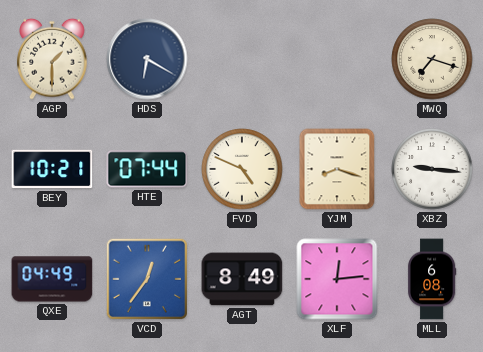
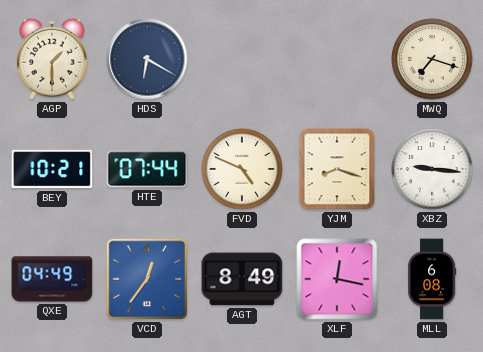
XLF: 12:14 -> 12:17 (337, 279)
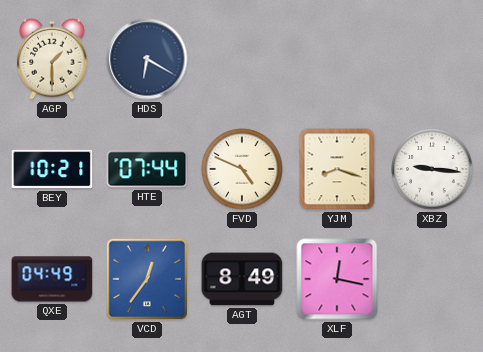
MWQ: 7:18 -> none (432, 59)
MLL: 6:08 -> none (432, 279)
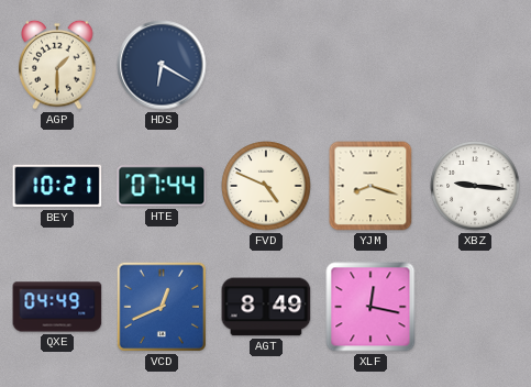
VCD: 12:36 -> 12:41 (162, 307)
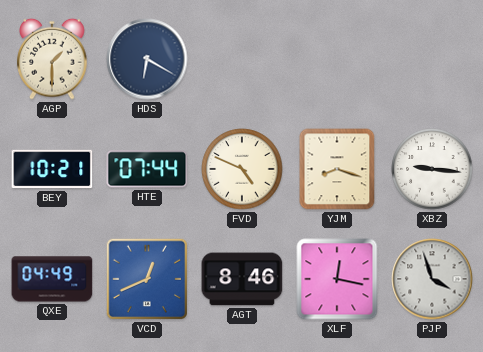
AGT: 8:49 -> 8:46 (242, 279)
PJP: none -> 3:57 (432, 279)
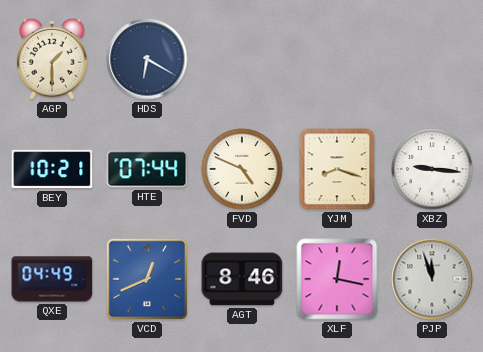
PJP: 3:57 -> 11:57 (432, 279)
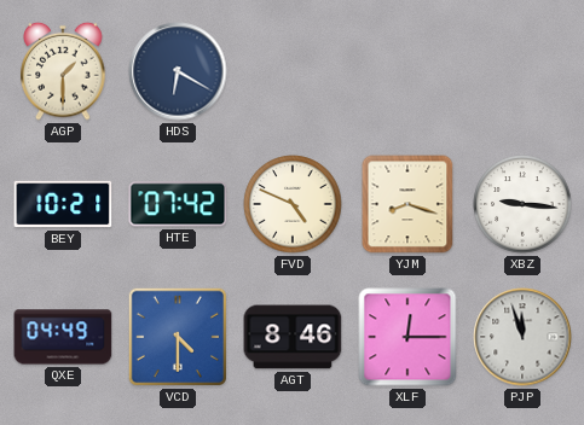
HTE: 07:44 -> 07:42 (178, 204)
VCD: 12:41 -> 4:30 (178, 337)
XLF: 12:17 -> 12:15 (407, 337)
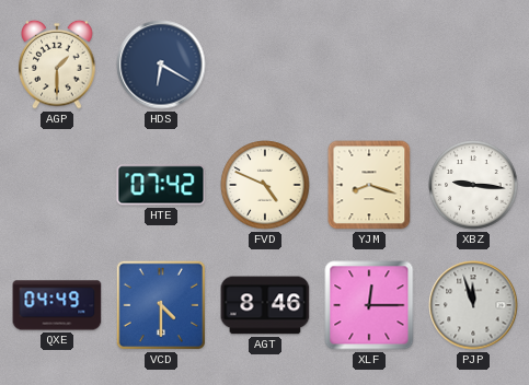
BEY: 10:21 -> none (63, 204)
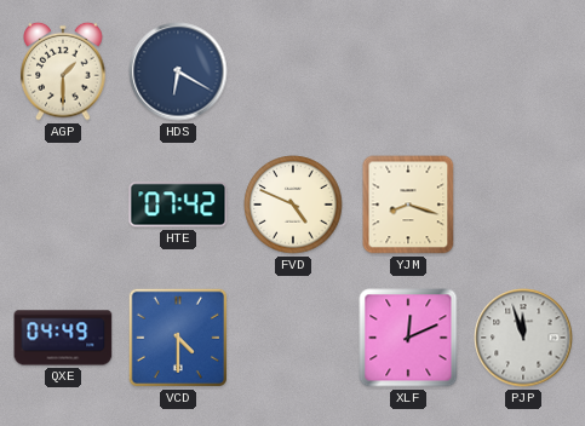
XBZ: 9:16 -> none (473, 185)
AGT: 8:46 -> none (265, 305)
XLF: 12:15 -> 12:11 (408, 338)
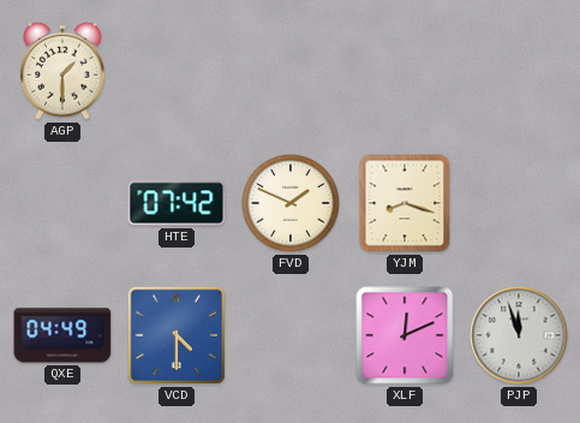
HDS: 6:20 -> none (178, 71)
FVD: 4:49 -> 1:49 (291, 203)
